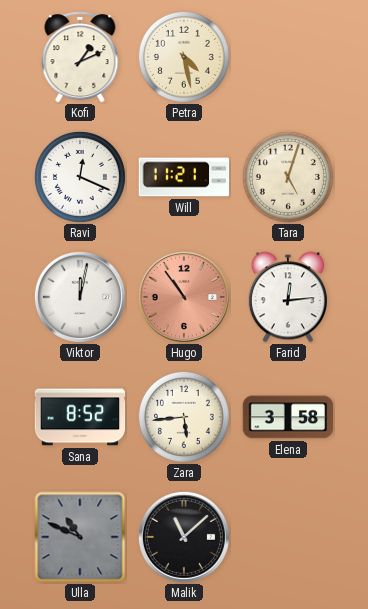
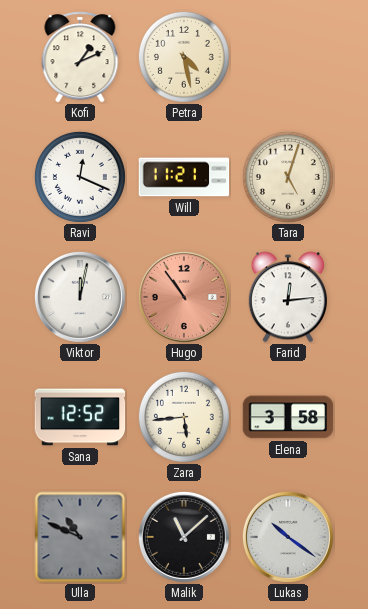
Sana: 8:52 -> 12:52 (80, 417)
Lukas: none -> 10:21 (288, 537)
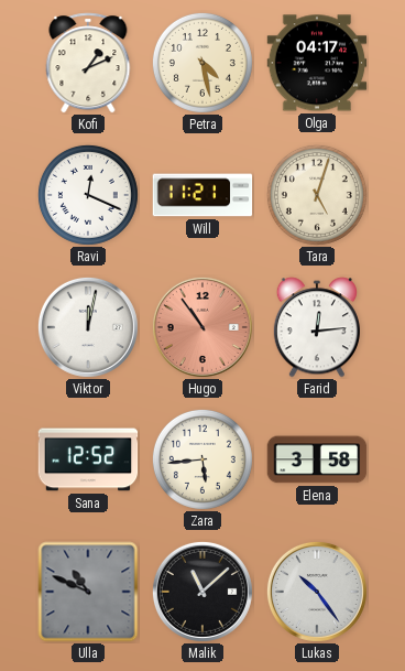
Olga: none -> 04:17 (317, 63)
Lukas: 10:21 -> 10:24 (317, 592)
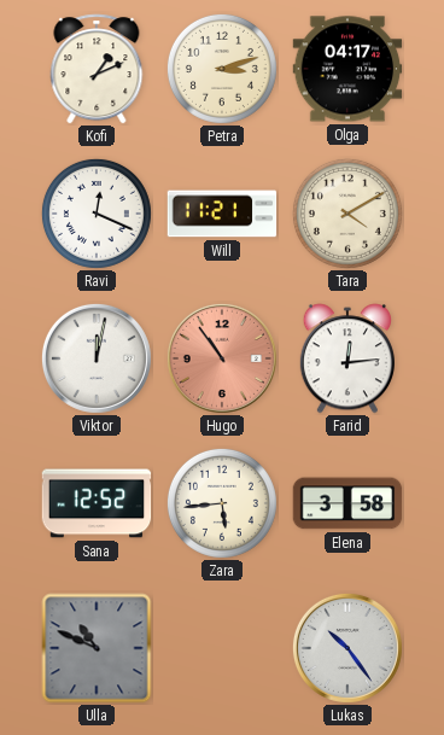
Petra: 4:28 -> 3:12 (222, 69)
Tara: 5:03 -> 4:10 (347, 214)
Malik: 11:08 -> none (202, 592)
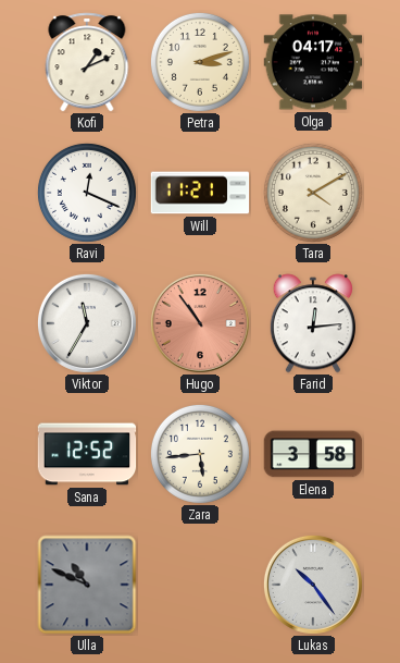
Viktor: 12:02 -> 11:35 (87, 323)
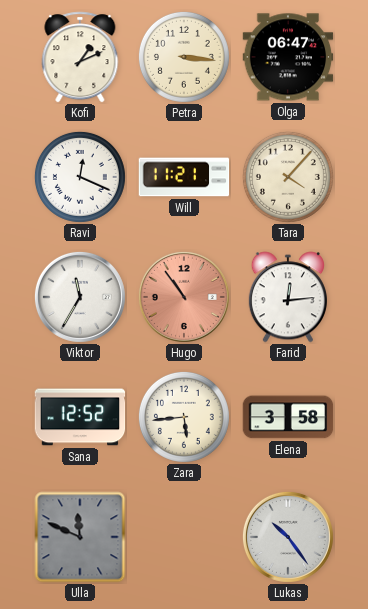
Petra: 3:12 -> 3:16 (184, 57)
Olga: 04:17 -> 06:47 (288, 57)
Tara: 4:10 -> 4:07 (288, 177)
Ulla: 10:49 -> 11:49 (80, 537)
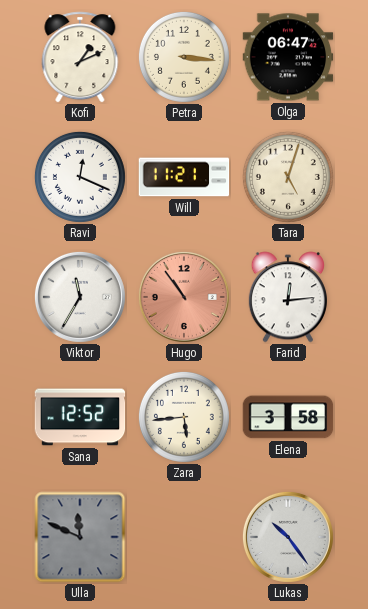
Tara: 4:07 -> 5:03 (288, 177)
